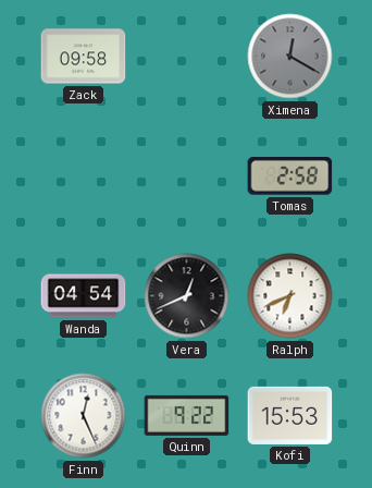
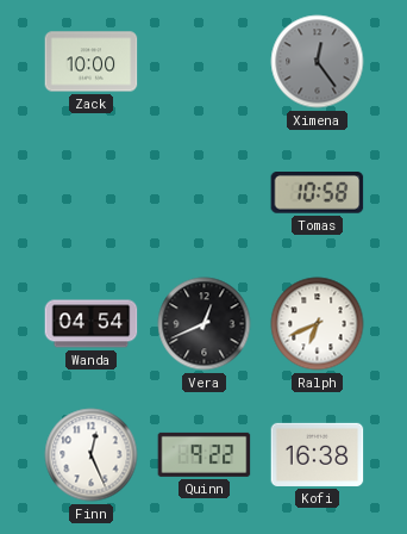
Zack: 09:58 -> 10:00 (92, 62)
Ximena: 12:20 -> 12:24 (318, 62)
Tomas: 2:58 -> 10:58 (318, 193)
Kofi: 15:53 -> 16:38 (318, 454)
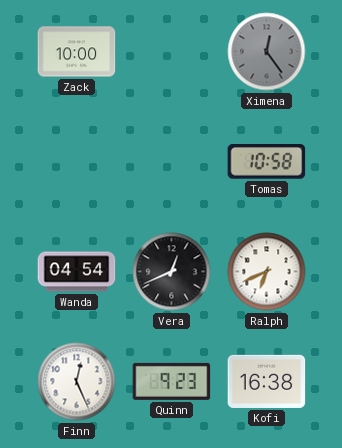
Quinn: 9:22 -> 9:23 (172, 381)
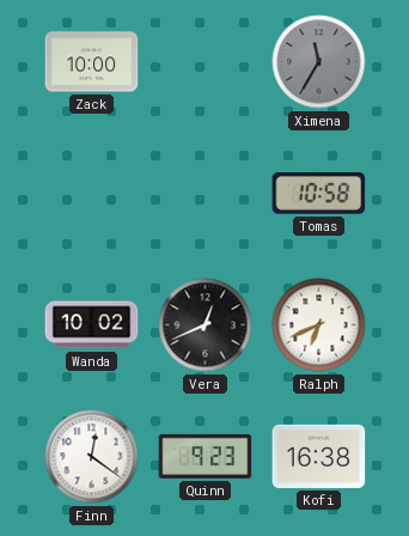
Ximena: 12:24 -> 11:35 (319, 62)
Wanda: 04:54 -> 10:02 (92, 325)
Finn: 12:26 -> 12:21 (92, 457)
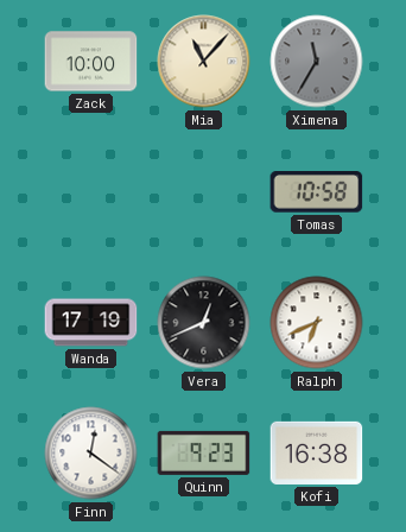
Mia: none -> 11:07 (204, 62)
Wanda: 10:02 -> 17:19 (91, 323)
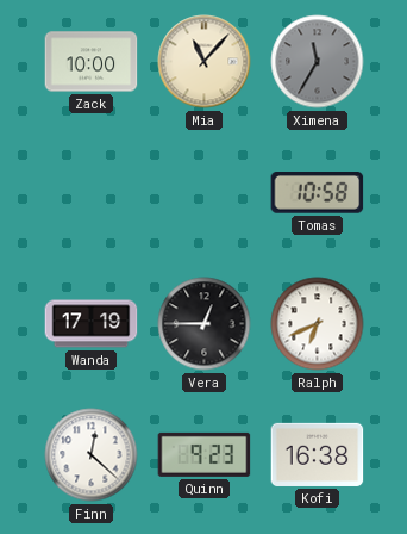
Vera: 12:41 -> 12:45 (205, 324)
Finn: 12:21 -> 12:22 (92, 455)
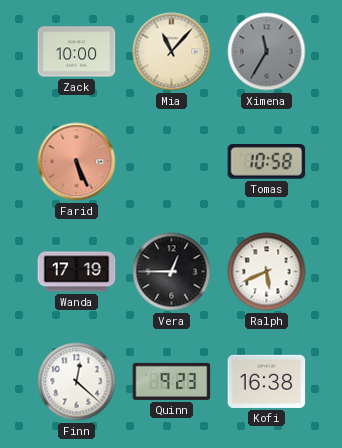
Farid: none -> 5:26 (77, 162)
Ralph: 6:41 -> 5:41 (267, 272)
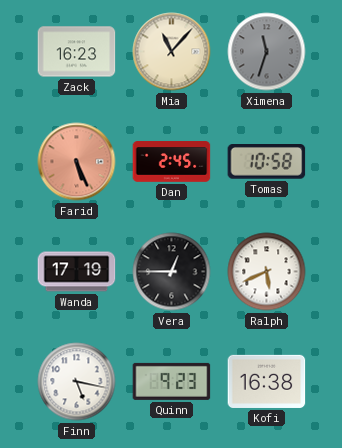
Zack: 10:00 -> 16:23 (77, 52)
Ximena: 11:35 -> 11:33 (267, 52)
Dan: none -> 2:45 (172, 162)
Finn: 12:22 -> 5:17 (77, 382)
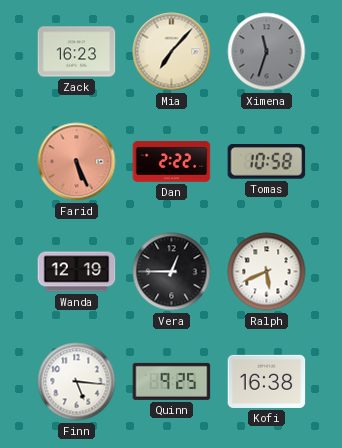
Mia: 11:07 -> 7:07 (172, 52)
Dan: 2:45 -> 2:22 (172, 162)
Wanda: 17:19 -> 12:19 (77, 272)
Finn: 5:17 -> 5:16 (77, 382)
Quinn: 9:23 -> 9:25 (172, 381)
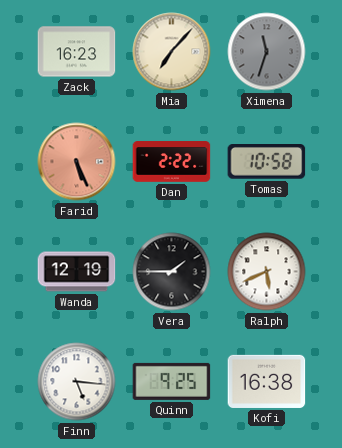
Vera: 12:45 -> 1:45 (172, 272)
